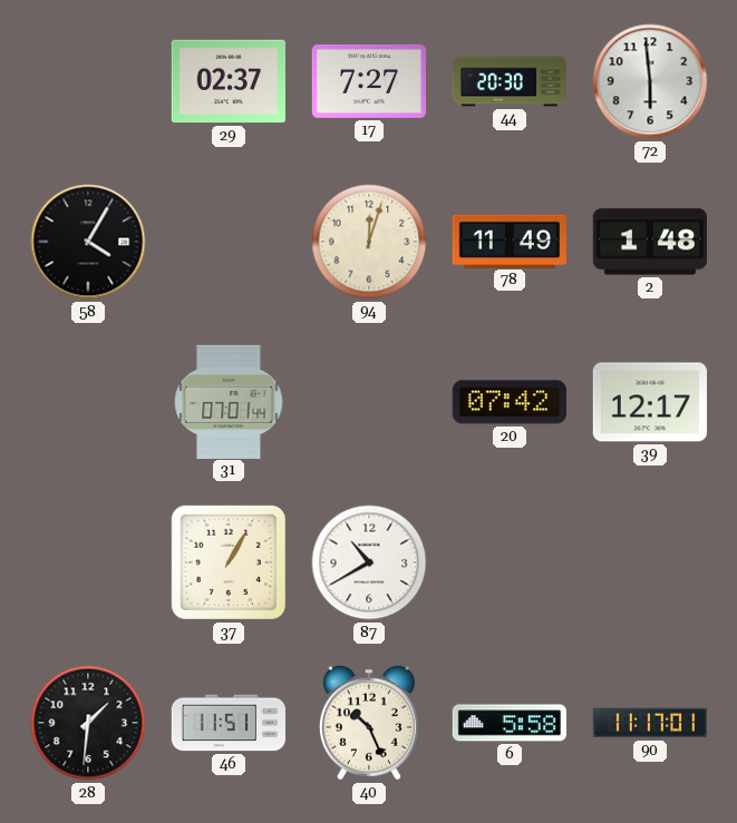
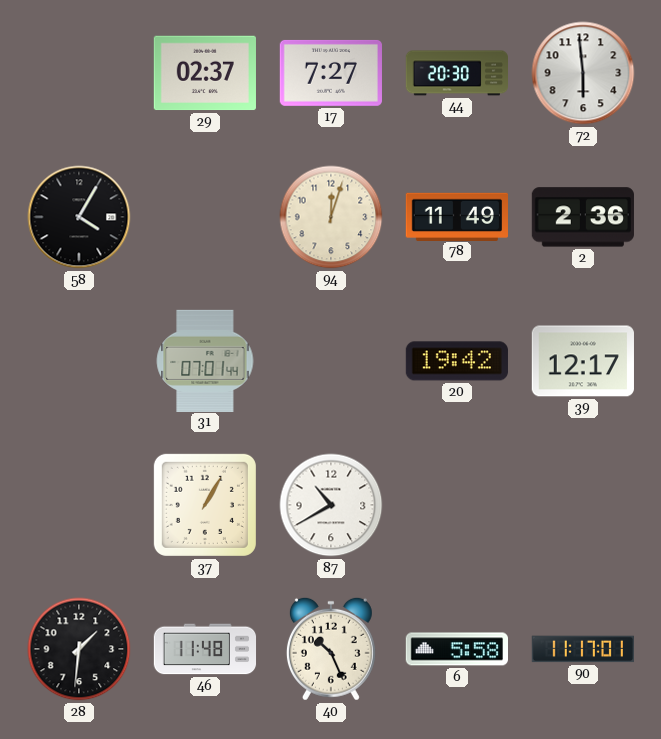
2: 1:48 -> 2:36 (583, 217)
20: 07:42 -> 19:42 (457, 361)
46: 11:51 -> 11:48 (205, 649)
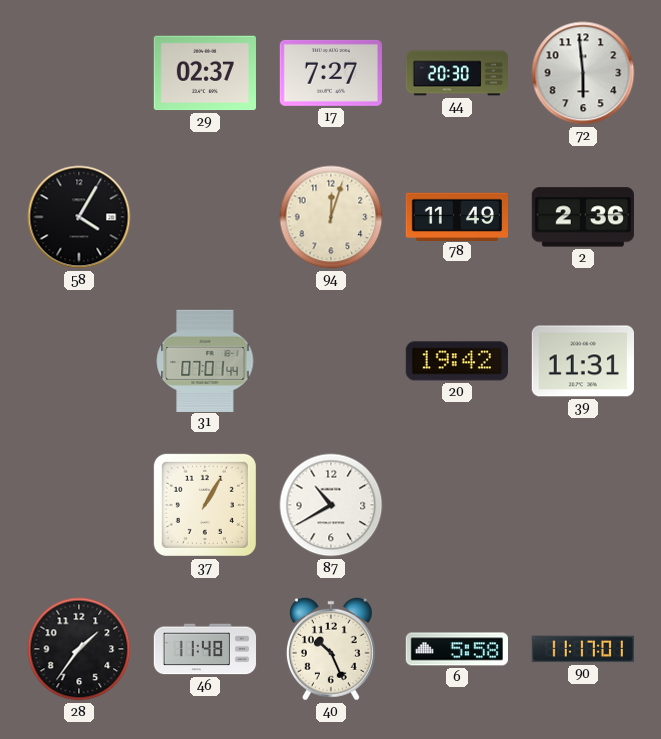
39: 12:17 -> 11:31 (583, 361)
28: 1:31 -> 1:36 (79, 649)
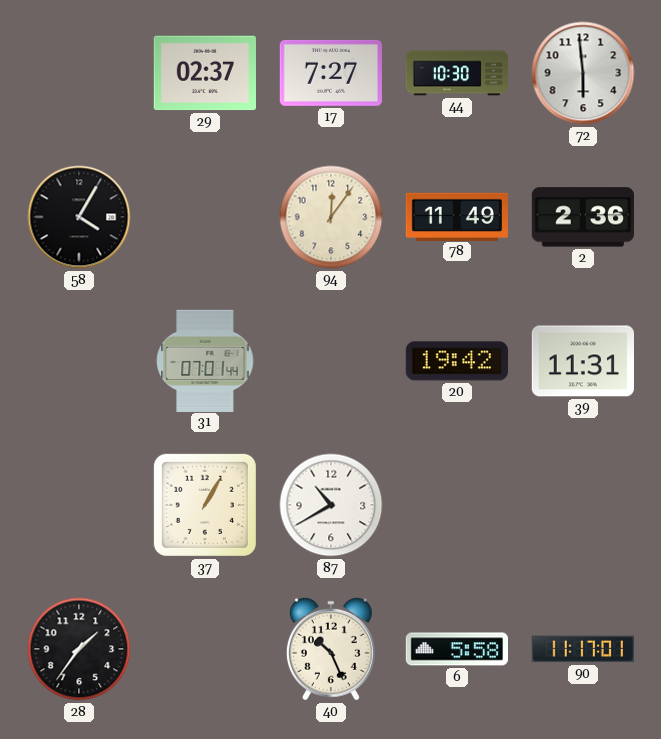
44: 20:30 -> 10:30 (456, 73)
94: 12:03 -> 12:06 (331, 217)
46: 11:48 -> none (205, 649)
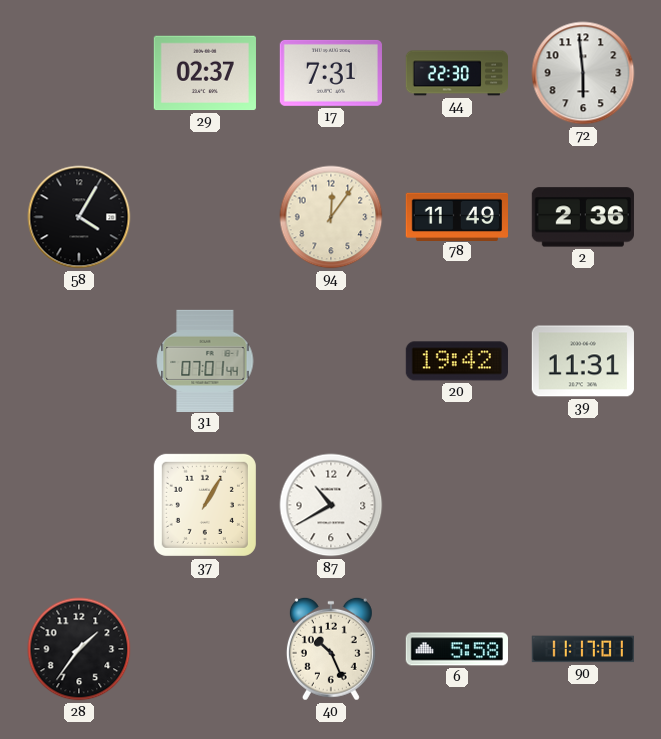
17: 7:27 -> 7:31 (331, 73)
44: 10:30 -> 22:30 (456, 73)
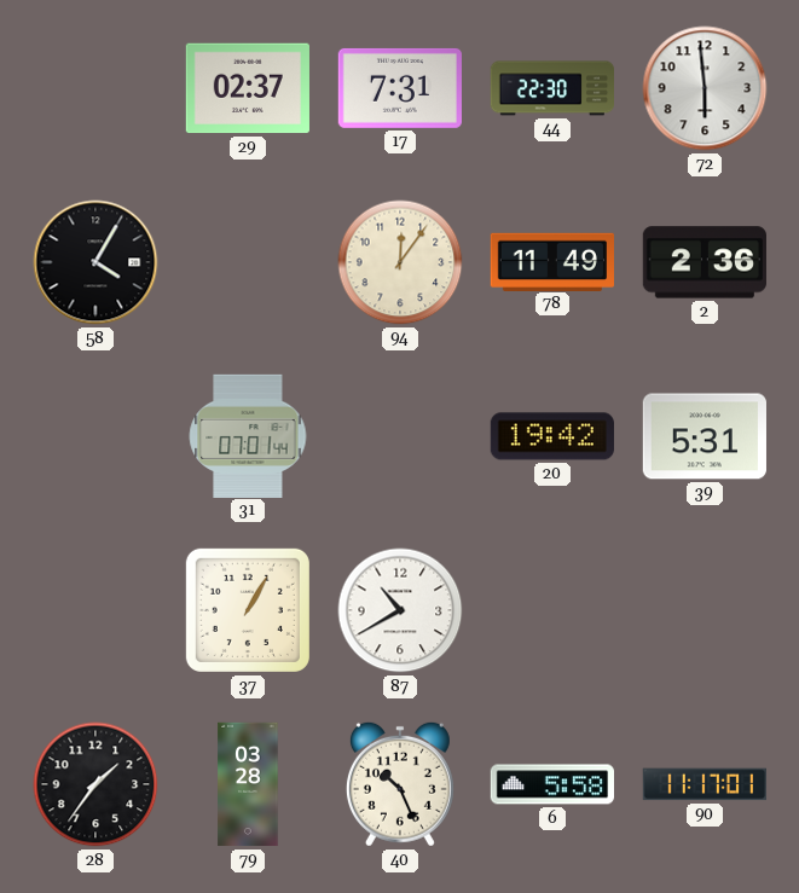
39: 11:31 -> 5:31 (705, 436)
79: none -> 03:28 (248, 784)
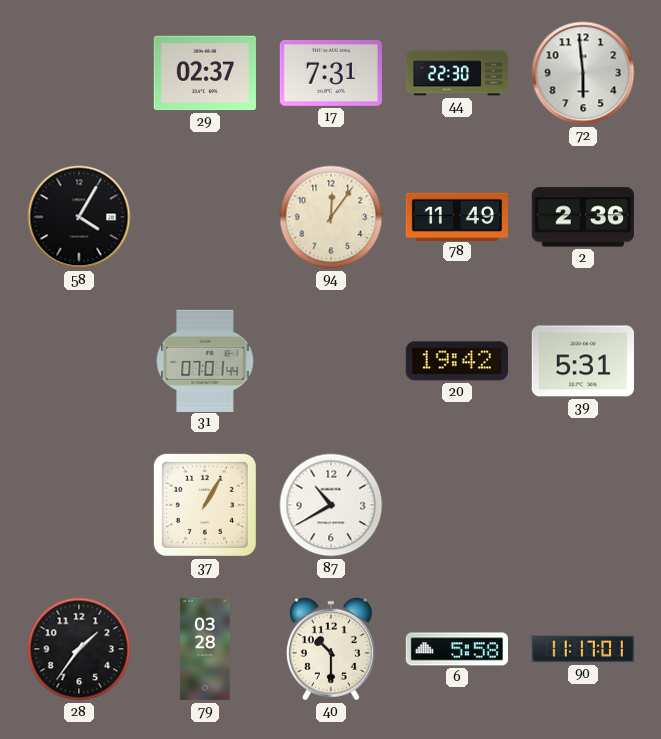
40: 10:26 -> 10:30 (331, 649)
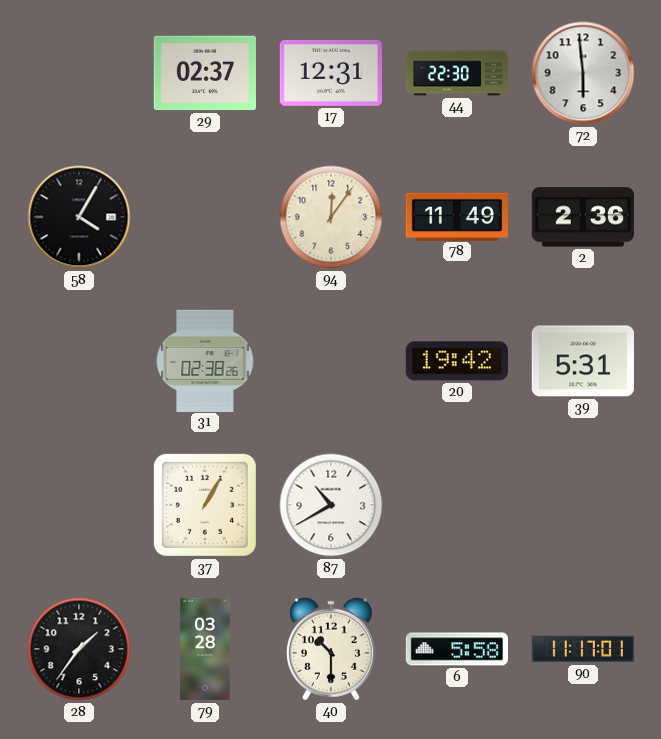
17: 7:31 -> 12:31 (331, 73)
31: 07:01 -> 02:38 (205, 360)
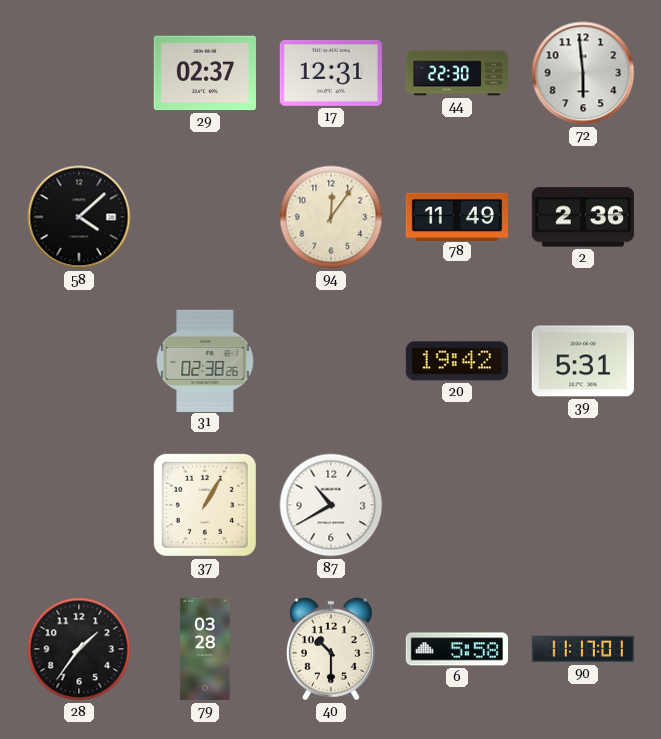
58: 4:05 -> 4:08 (79, 217)
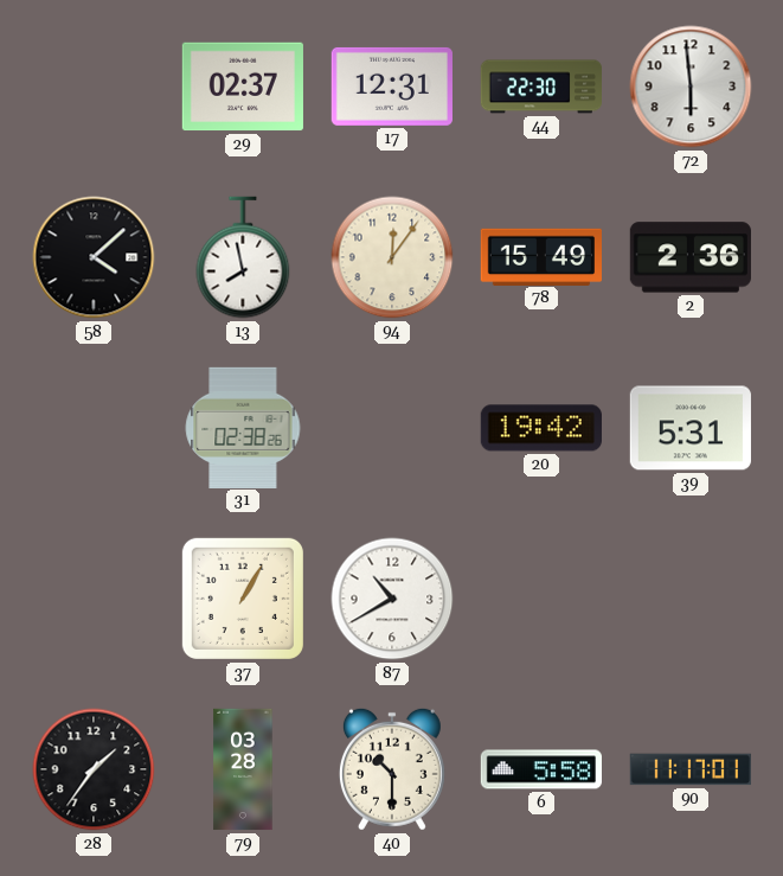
13: none -> 7:58 (243, 257)
78: 11:49 -> 15:49 (540, 256)
